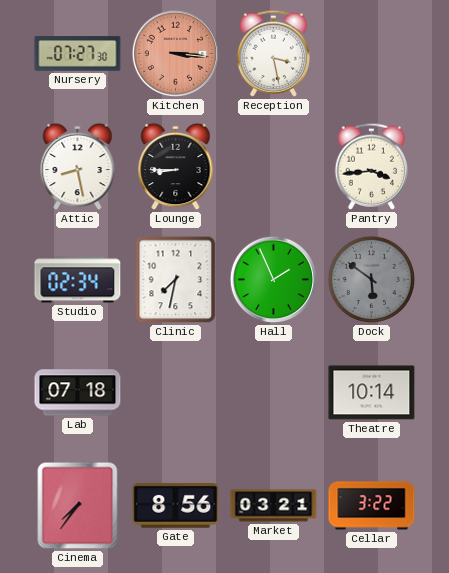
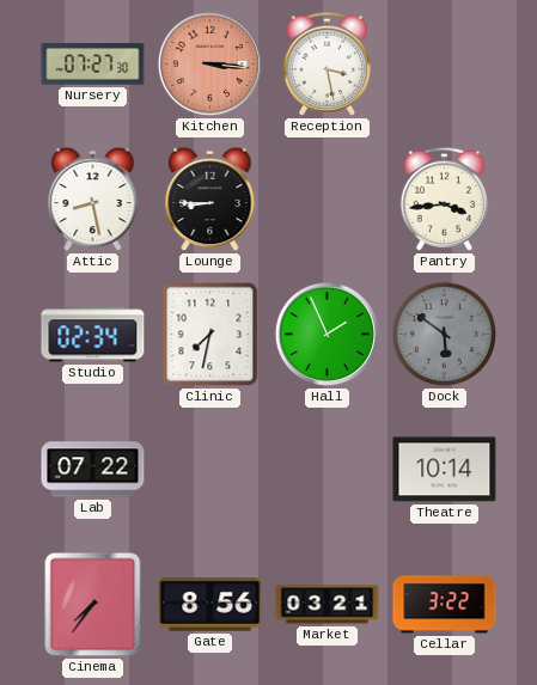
Lab: 07:18 -> 07:22 (93, 470)
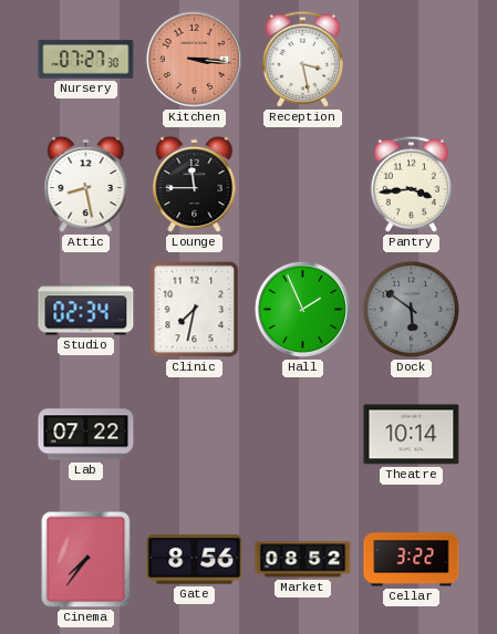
Lounge: 8:45 -> 11:45 (195, 185)
Market: 03:21 -> 08:52 (303, 560)
